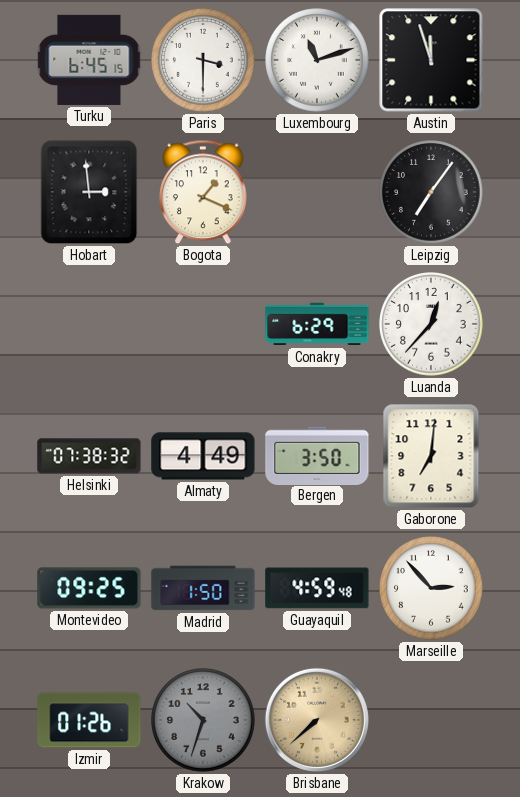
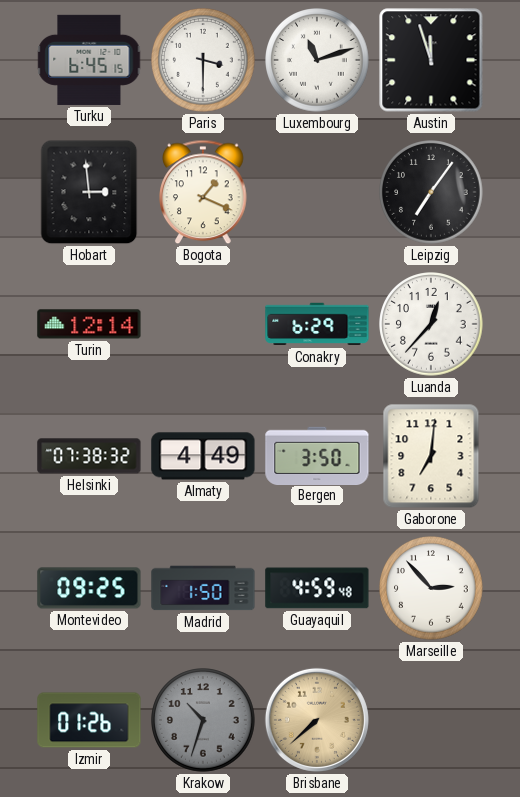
Turin: none -> 12:14 (89, 324)
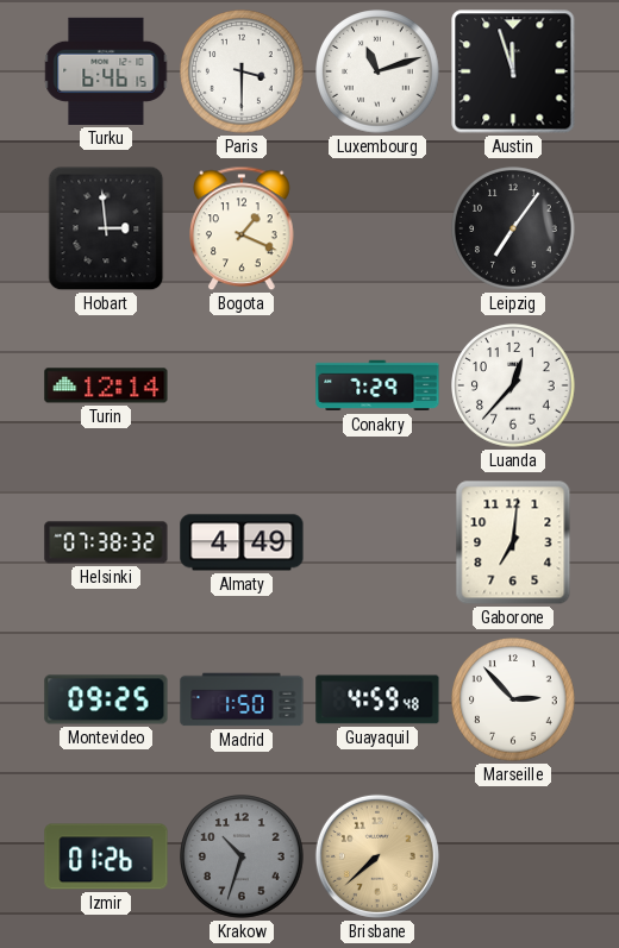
Turku: 6:45 -> 6:46 (106, 71)
Conakry: 6:29 -> 7:29 (377, 385)
Bergen: 3:50 -> none (317, 455)
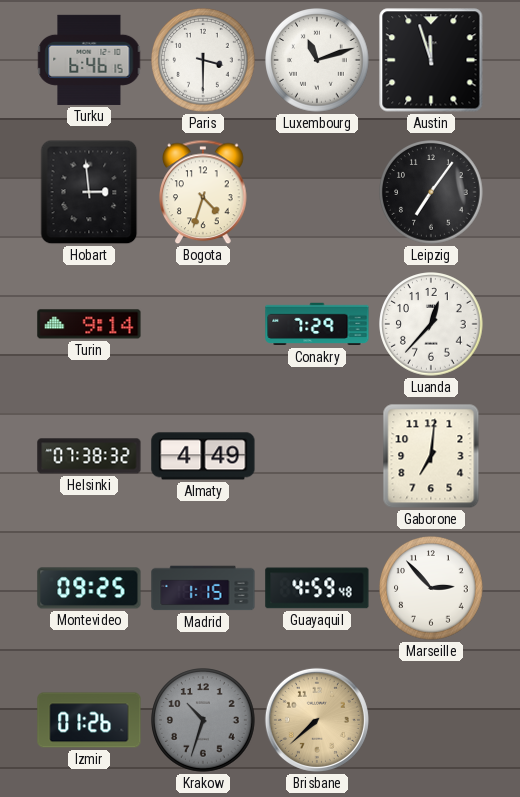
Bogota: 1:19 -> 4:33 (203, 192)
Turin: 12:14 -> 9:14 (89, 324)
Madrid: 1:50 -> 1:15 (203, 588)
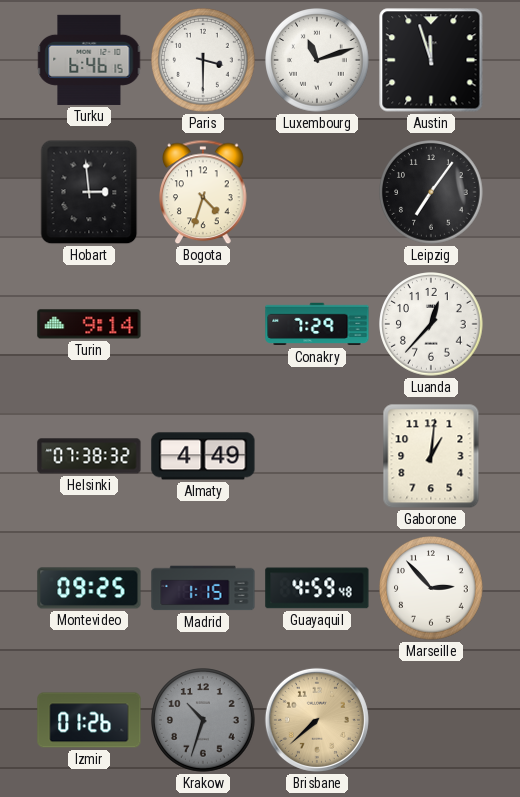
Gaborone: 7:01 -> 1:01 (431, 456)
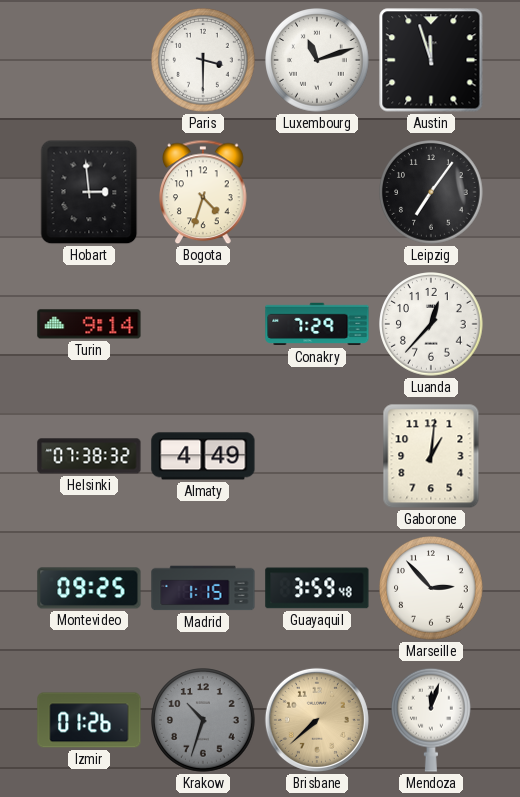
Turku: 6:46 -> none (89, 60)
Guayaquil: 4:59 -> 3:59 (317, 588)
Mendoza: none -> 12:03 (432, 720)
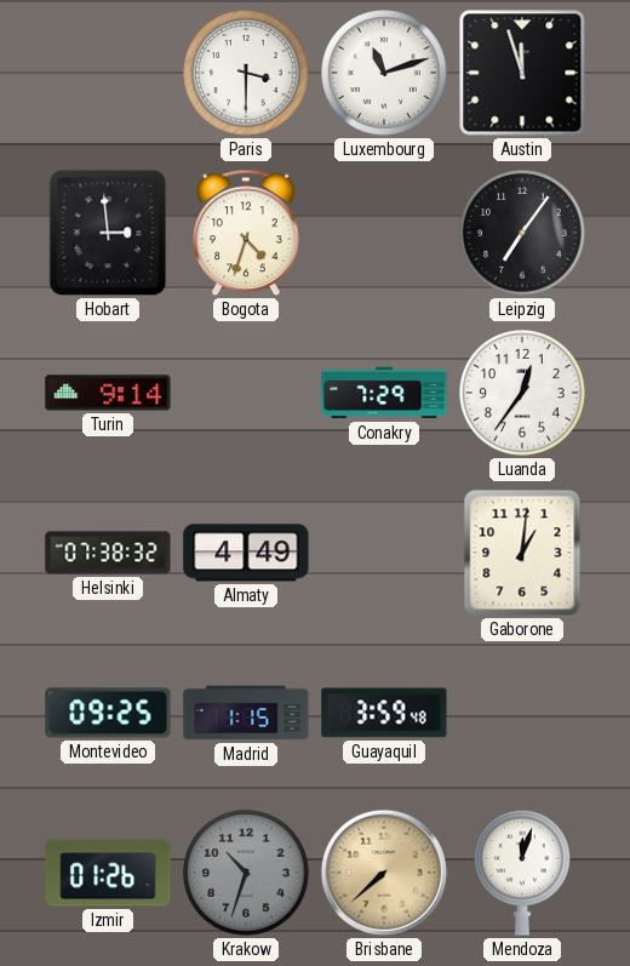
Luanda: 12:37 -> 12:36 (522, 393)
Marseille: 2:53 -> none (431, 588)
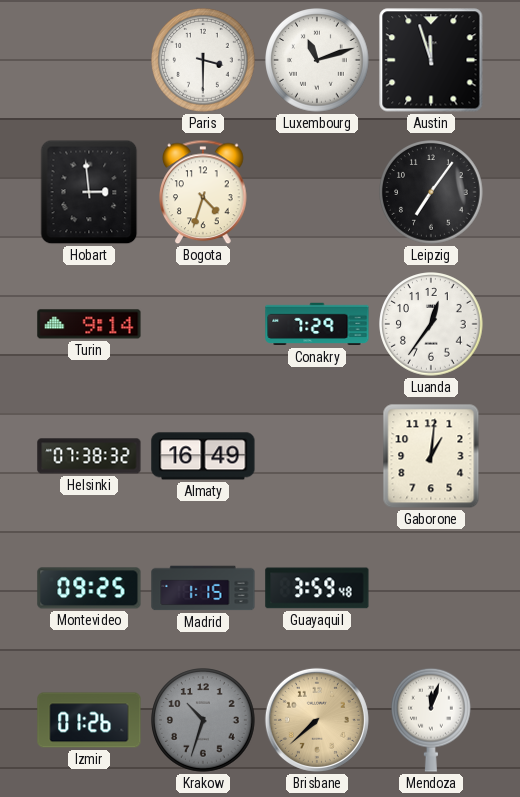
Almaty: 4:49 -> 16:49 (203, 456)
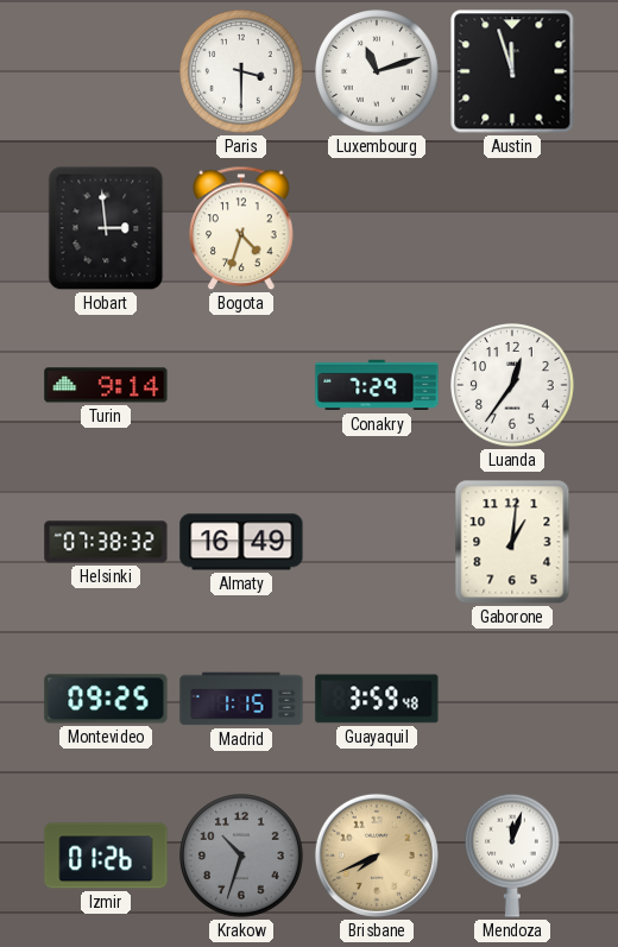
Leipzig: 7:06 -> none (431, 192)
Brisbane: 7:38 -> 7:41 (377, 856)
